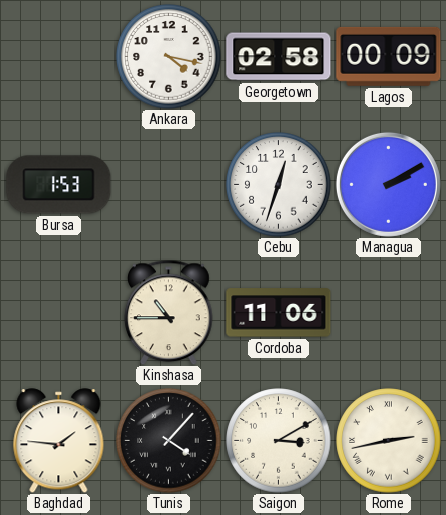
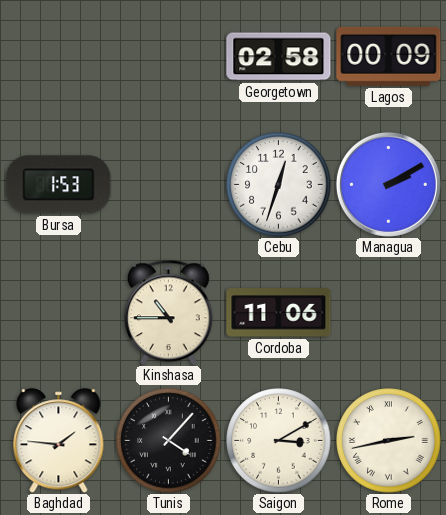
Ankara: 4:17 -> none (169, 57)
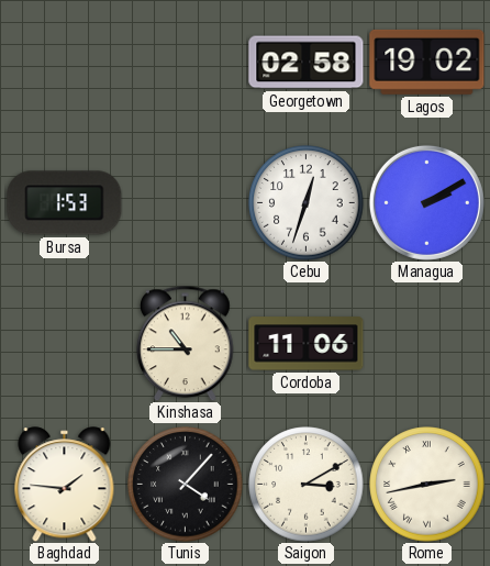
Lagos: 00:09 -> 19:02 (427, 62)
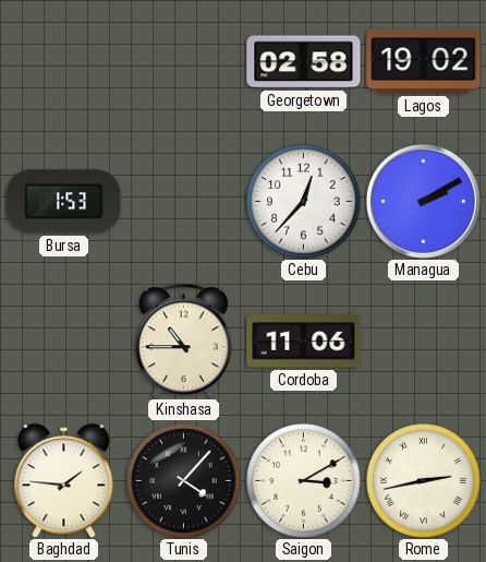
Cebu: 12:33 -> 12:37 (304, 202)
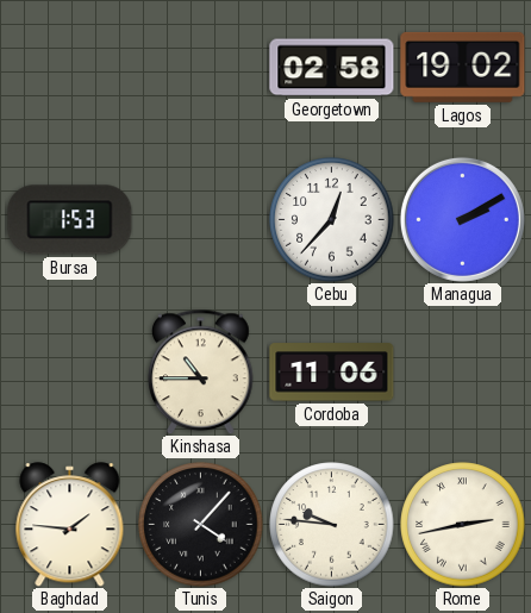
Saigon: 3:10 -> 9:46 (332, 525)
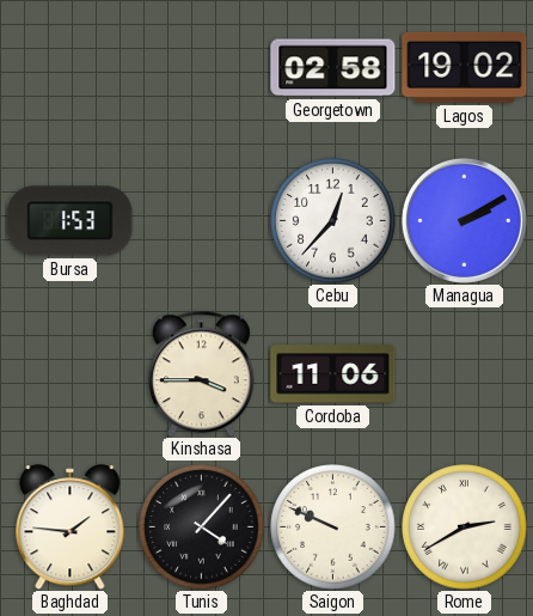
Kinshasa: 10:45 -> 3:45 (202, 373)
Saigon: 9:46 -> 9:49 (333, 527)
Rome: 2:43 -> 2:40 (465, 527)
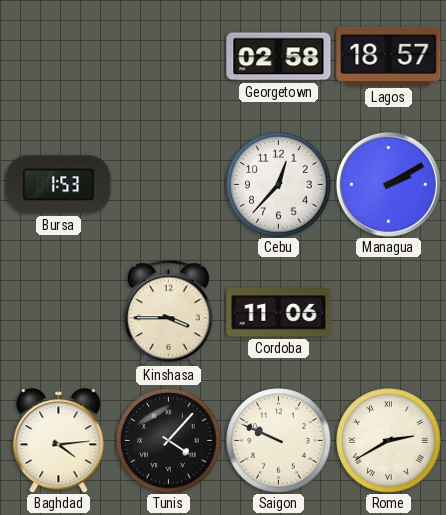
Lagos: 19:02 -> 18:57 (389, 56)
Baghdad: 1:46 -> 4:14 (59, 441)
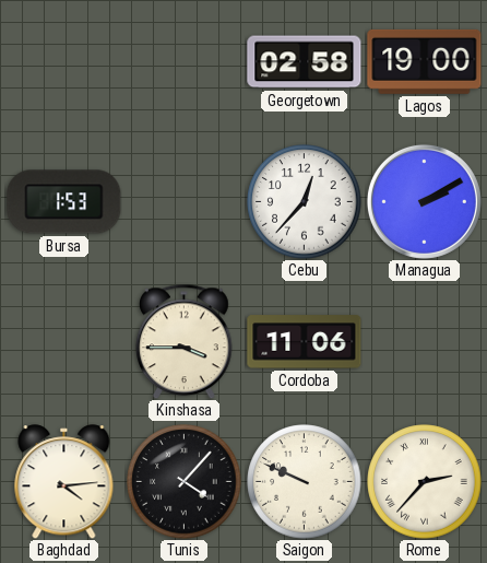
Lagos: 18:57 -> 19:00 (425, 61)
Rome: 2:40 -> 2:37 (425, 482)
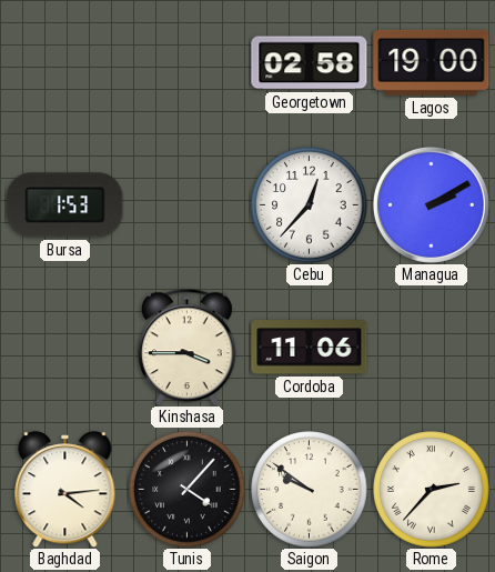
Saigon: 9:49 -> 9:51 (310, 490)
